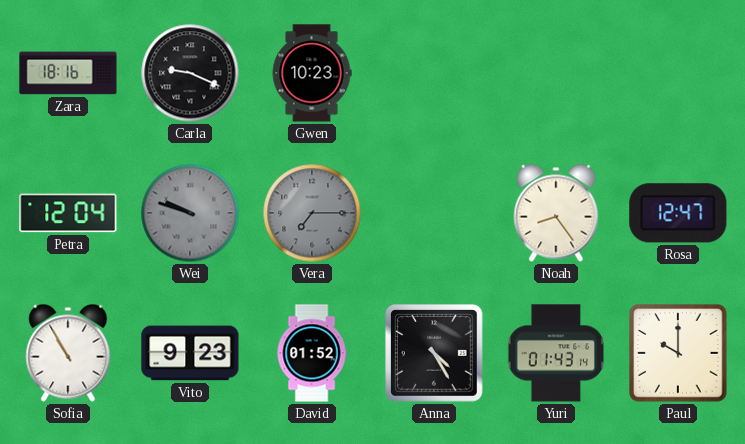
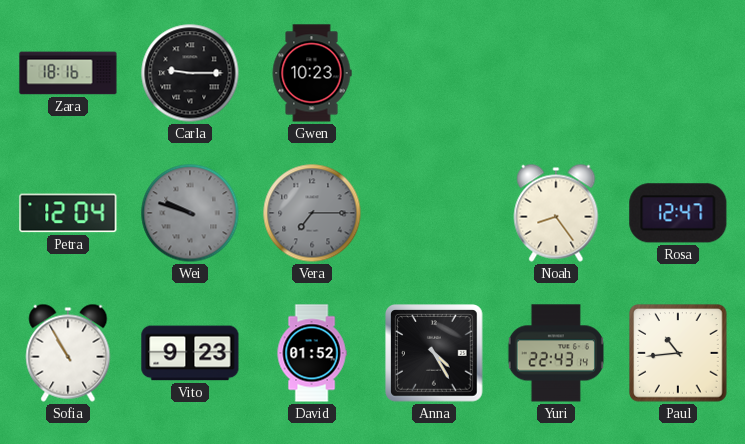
Carla: 9:19 -> 9:15 (190, 73)
Yuri: 01:43 -> 22:43 (555, 353)
Paul: 10:00 -> 10:44 (678, 353)
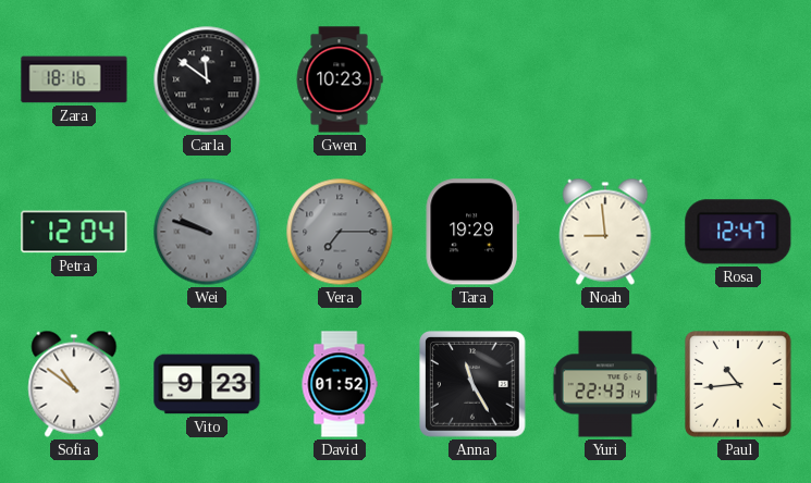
Carla: 9:15 -> 11:51 (207, 79)
Tara: none -> 19:29 (472, 232)
Noah: 8:24 -> 8:59 (605, 232)
Sofia: 10:55 -> 10:51 (74, 384)
Anna: 4:25 -> 11:25 (474, 385)
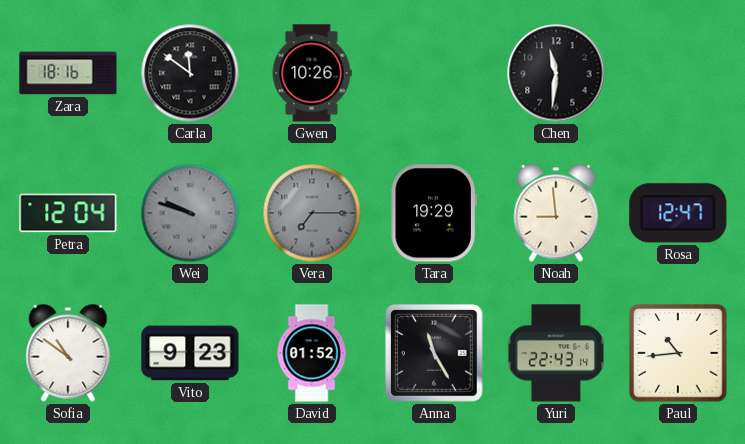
Gwen: 10:23 -> 10:26 (312, 73)
Chen: none -> 11:31 (556, 73)
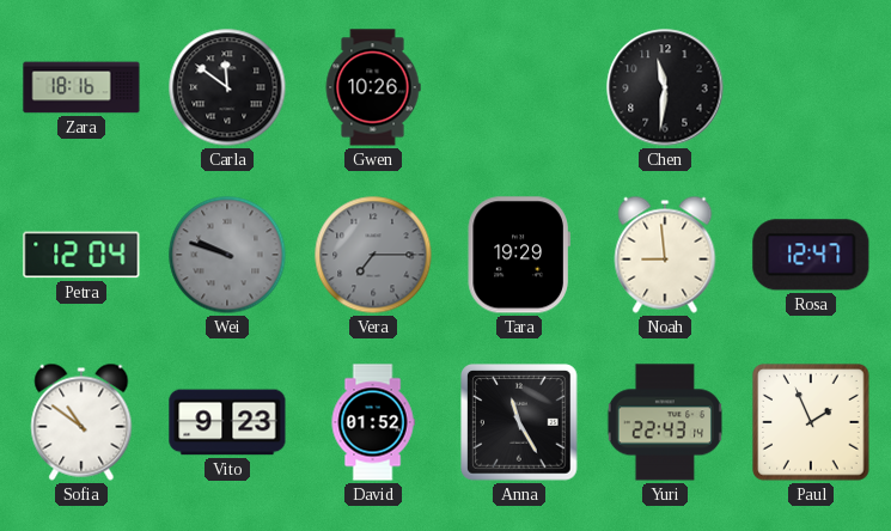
Paul: 10:44 -> 1:56 (811, 422)
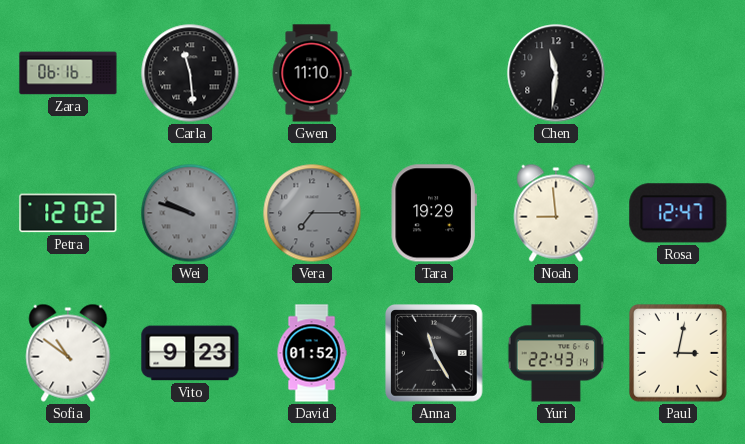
Zara: 18:16 -> 06:16 (68, 73)
Carla: 11:51 -> 11:29 (190, 73)
Gwen: 10:26 -> 11:10 (312, 73)
Petra: 12:04 -> 12:02 (68, 213)
Paul: 1:56 -> 3:02 (678, 353)
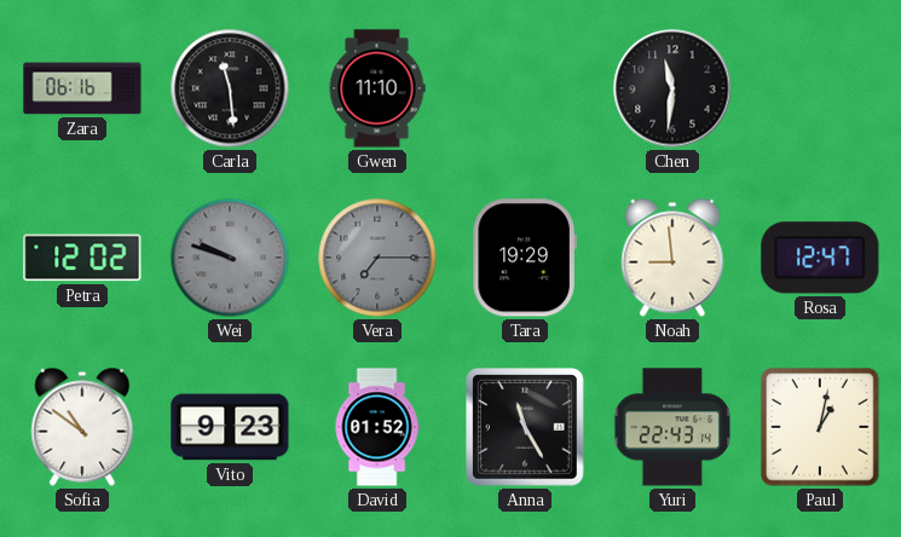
Paul: 3:02 -> 1:02 (820, 427)
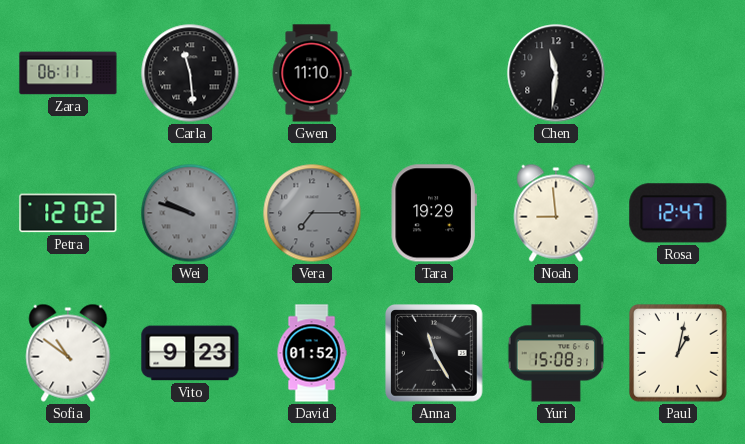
Zara: 06:16 -> 06:11 (68, 73)
Yuri: 22:43 -> 15:08 (555, 353)
